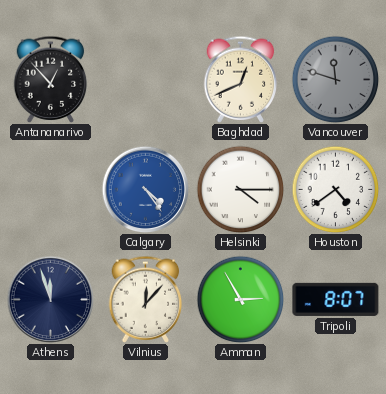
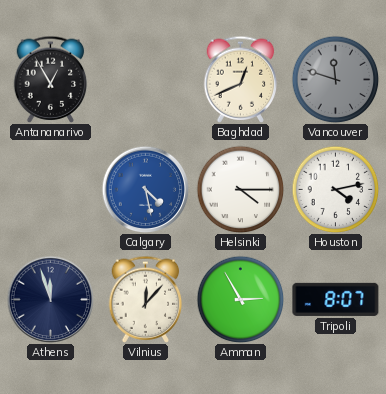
Antananarivo: 12:53 -> 12:55 (51, 79)
Calgary: 4:24 -> 4:28 (145, 189)
Houston: 4:39 -> 4:13 (335, 189)
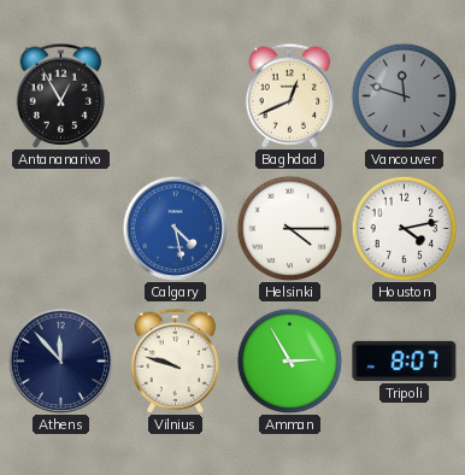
Athens: 11:57 -> 11:53 (60, 360)
Vilnius: 12:07 -> 9:48 (176, 360)
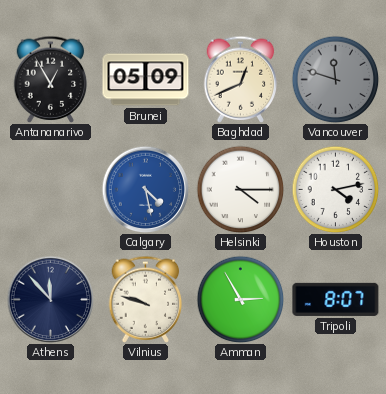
Brunei: none -> 05:09 (146, 80)
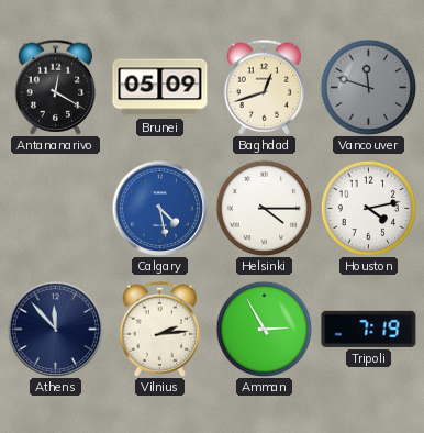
Antananarivo: 12:55 -> 12:20 (56, 87)
Baghdad: 12:41 -> 12:42 (265, 87)
Vilnius: 9:48 -> 2:14 (160, 329)
Tripoli: 8:07 -> 7:19 (369, 329)
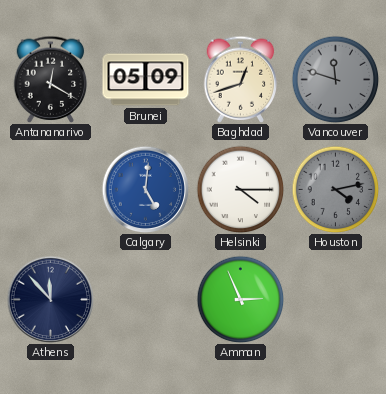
Calgary: 4:28 -> 5:01 (145, 189)
Houston dial: white -> grey (335, 189)
Vilnius: 2:14 -> none (160, 329)
Amman: 2:55 -> 2:56 (240, 299)
Tripoli: 7:19 -> none (369, 329)
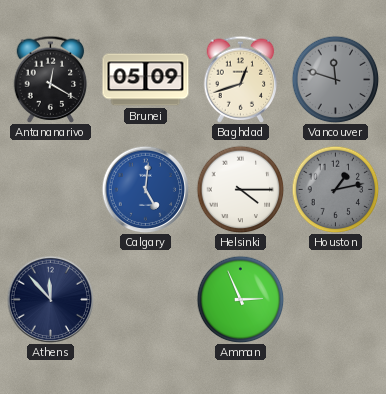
Houston: 4:13 -> 1:13 (335, 189)
